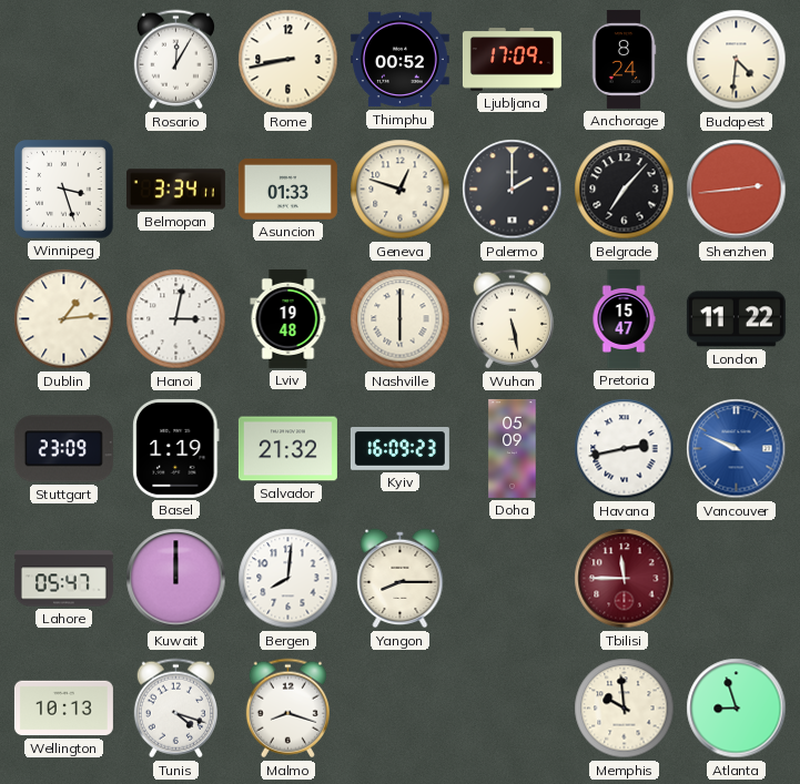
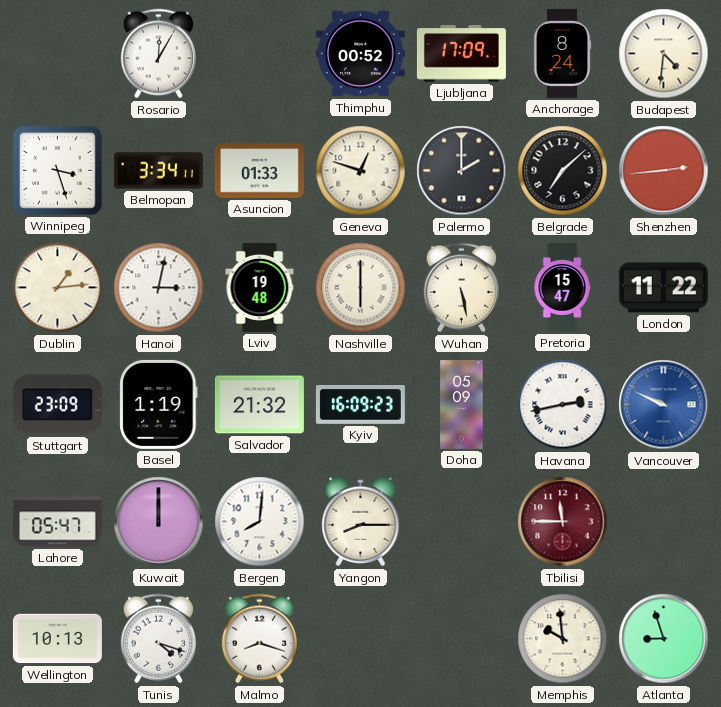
Rome: 8:43 -> none (288, 60)
Belgrade: 7:07 -> 7:08 (563, 171)
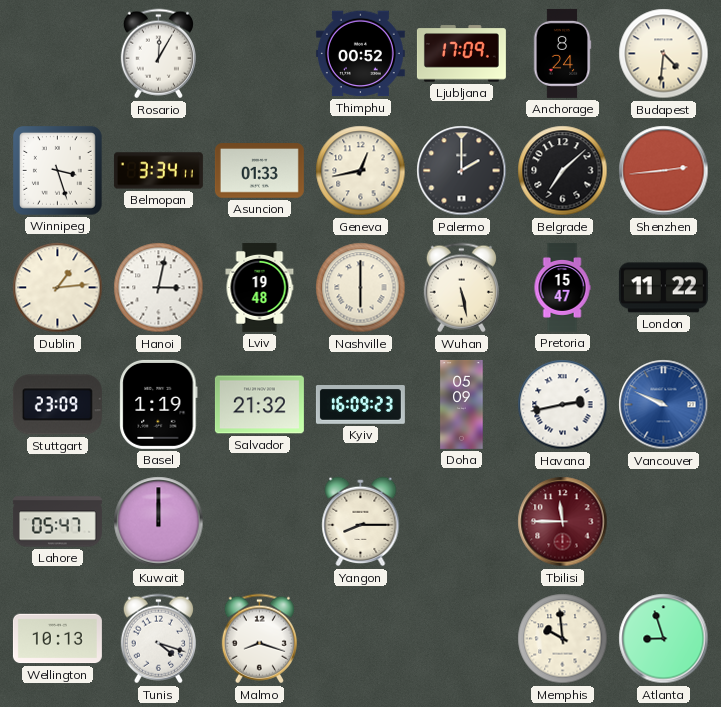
Geneva: 12:48 -> 12:43 (361, 171)
Bergen: 8:01 -> none (260, 522)
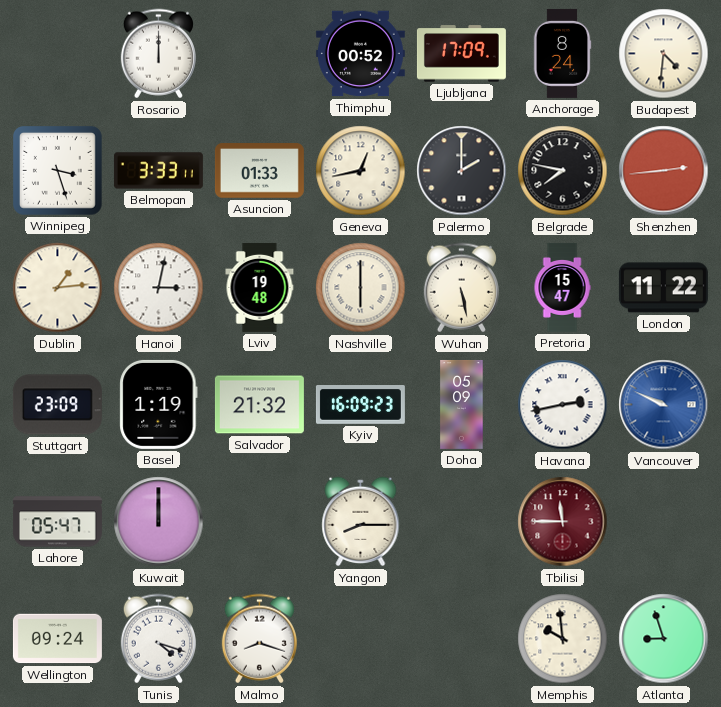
Rosario: 12:05 -> 12:00 (158, 54)
Belmopan: 3:34 -> 3:33 (158, 171)
Belgrade: 7:08 -> 7:47 (563, 171)
Wellington: 10:13 -> 09:24 (57, 639)
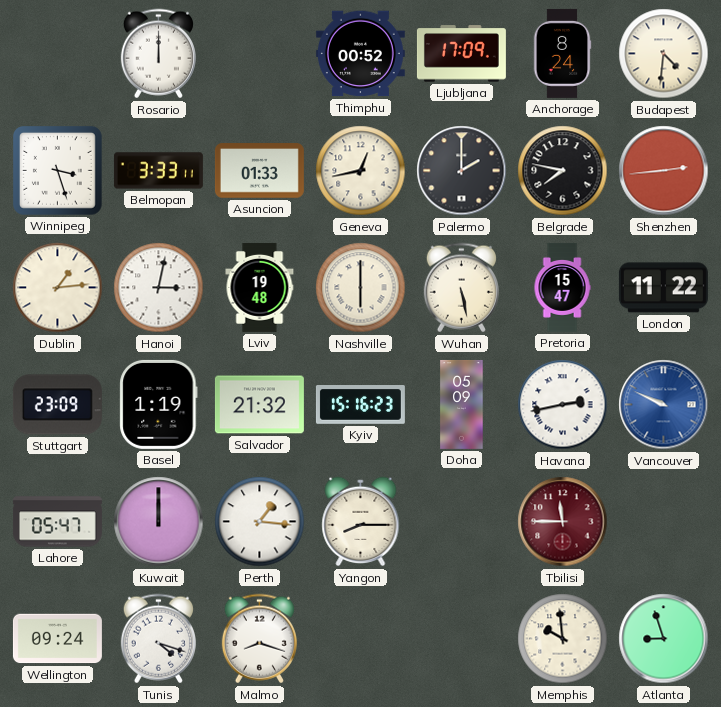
Kyiv: 16:09 -> 15:16 (360, 405)
Perth: none -> 1:16 (260, 522)
